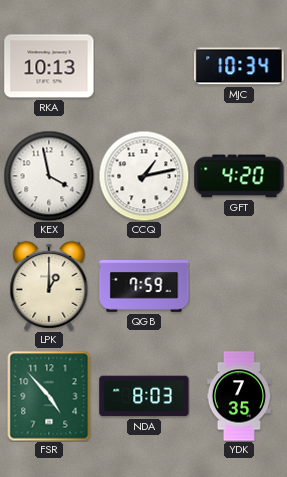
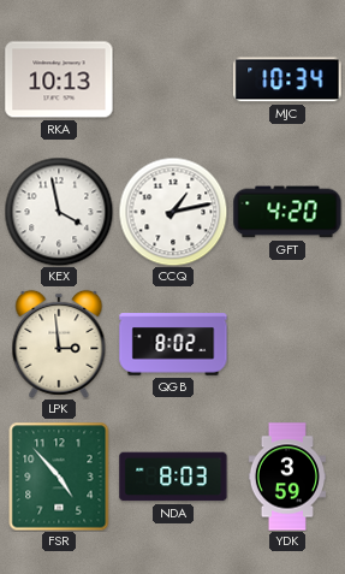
LPK: 1:00 -> 2:59 (59, 344)
QGB: 7:59 -> 8:02 (173, 344)
YDK: 7:35 -> 3:59 (286, 477)
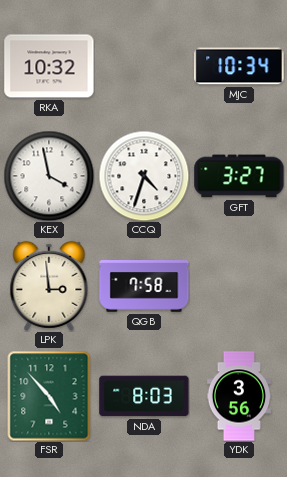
RKA: 10:13 -> 10:32 (49, 66)
CCQ: 1:13 -> 4:33 (144, 176)
GFT: 4:20 -> 3:27 (239, 176)
QGB: 8:02 -> 7:58 (144, 286)
YDK: 3:59 -> 3:56 (238, 396)
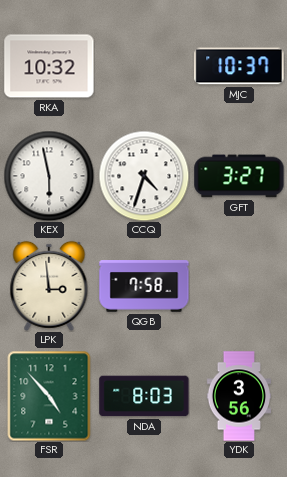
MJC: 10:34 -> 10:37 (239, 66)
KEX: 3:58 -> 5:58 (49, 176)
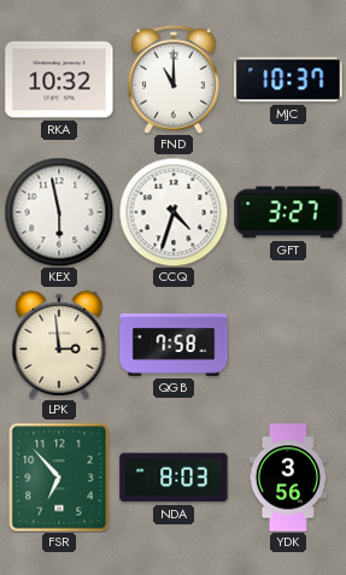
FND: none -> 11:00 (174, 80)
FSR: 4:53 -> 6:53 (59, 477)
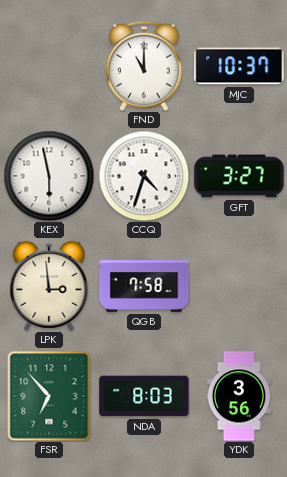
RKA: 10:32 -> none (59, 80)
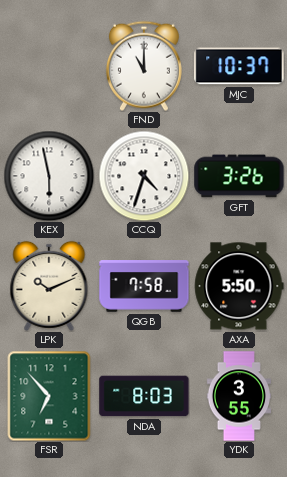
GFT: 3:27 -> 3:26 (239, 176)
LPK: 2:59 -> 10:11 (49, 286)
AXA: none -> 5:50 (239, 286)
YDK: 3:56 -> 3:55 (238, 396)
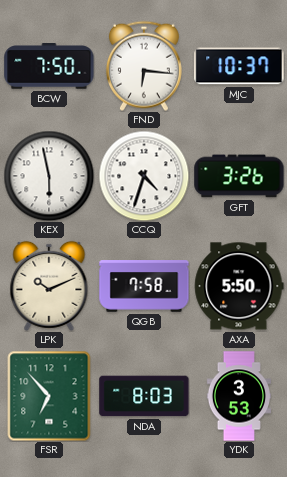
BCW: none -> 7:50 (49, 67)
FND: 11:00 -> 6:16 (144, 66)
YDK: 3:55 -> 3:53 (238, 396)
